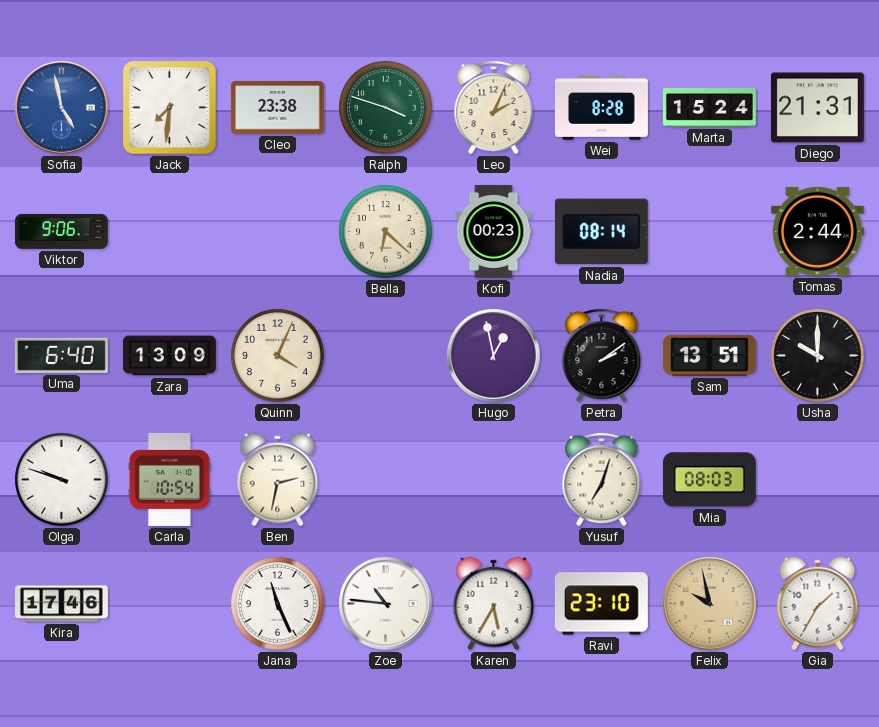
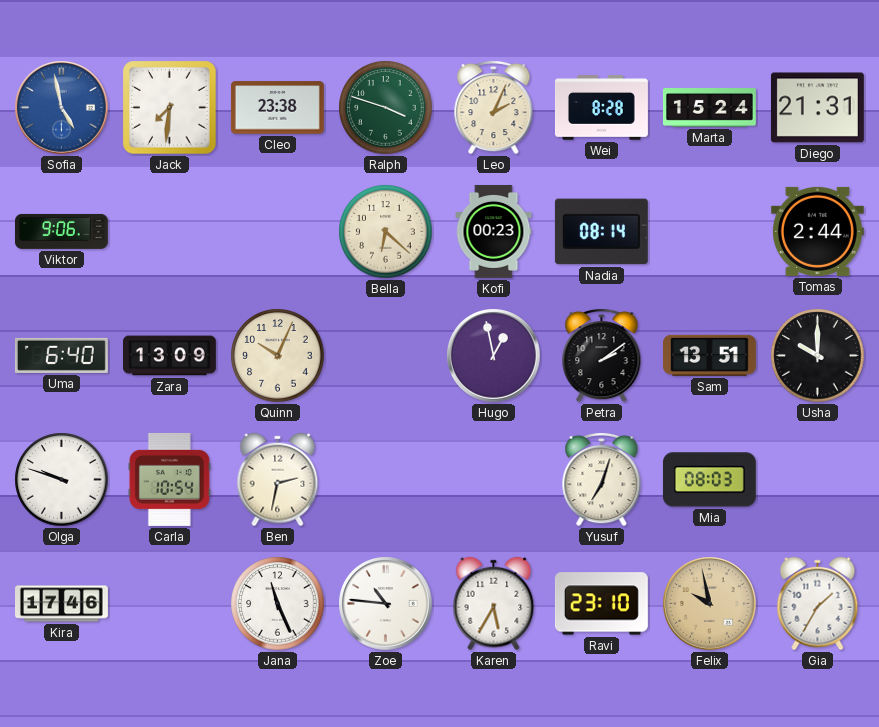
Quinn: 4:04 -> 10:04 (278, 356)
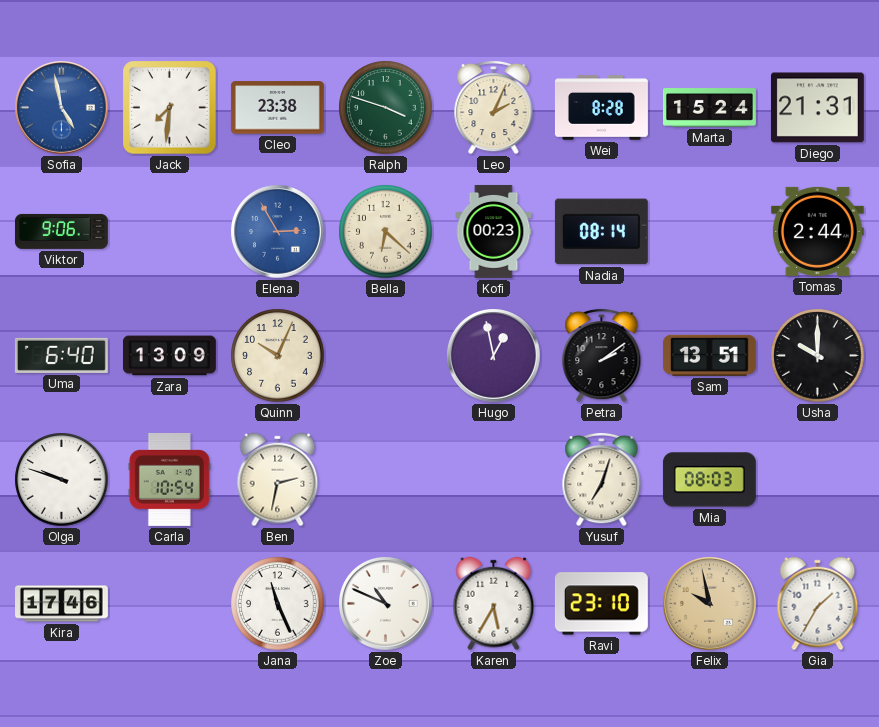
Elena: none -> 2:55 (278, 232)
Zoe: 10:46 -> 10:49 (386, 604)
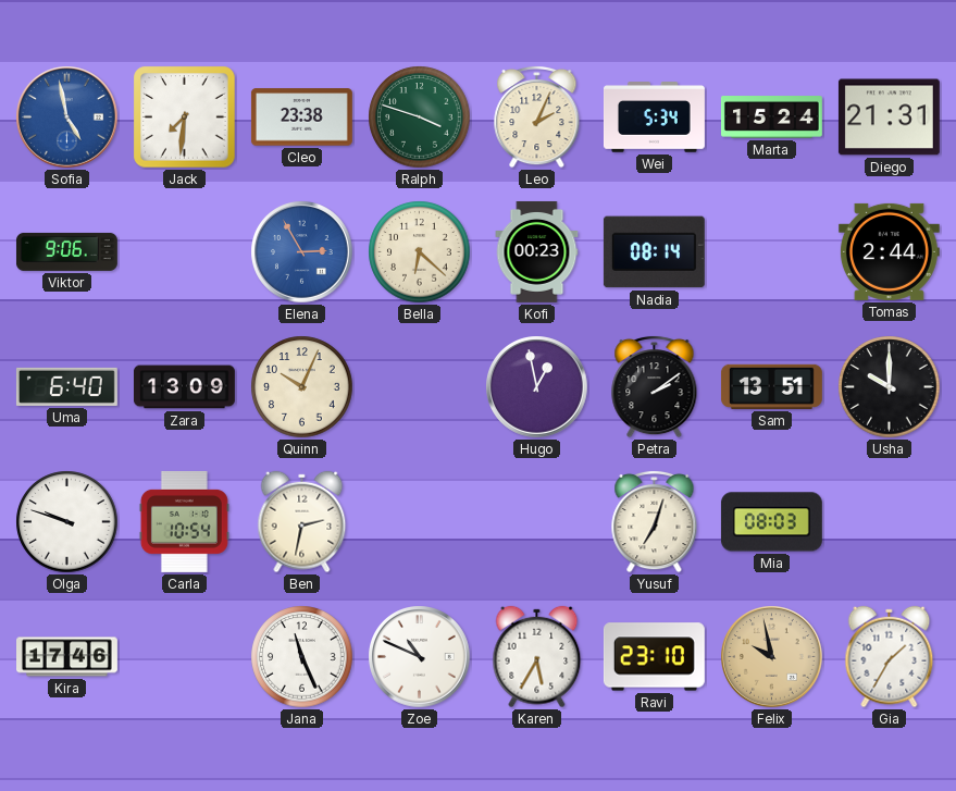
Wei: 8:28 -> 5:34 (654, 118)
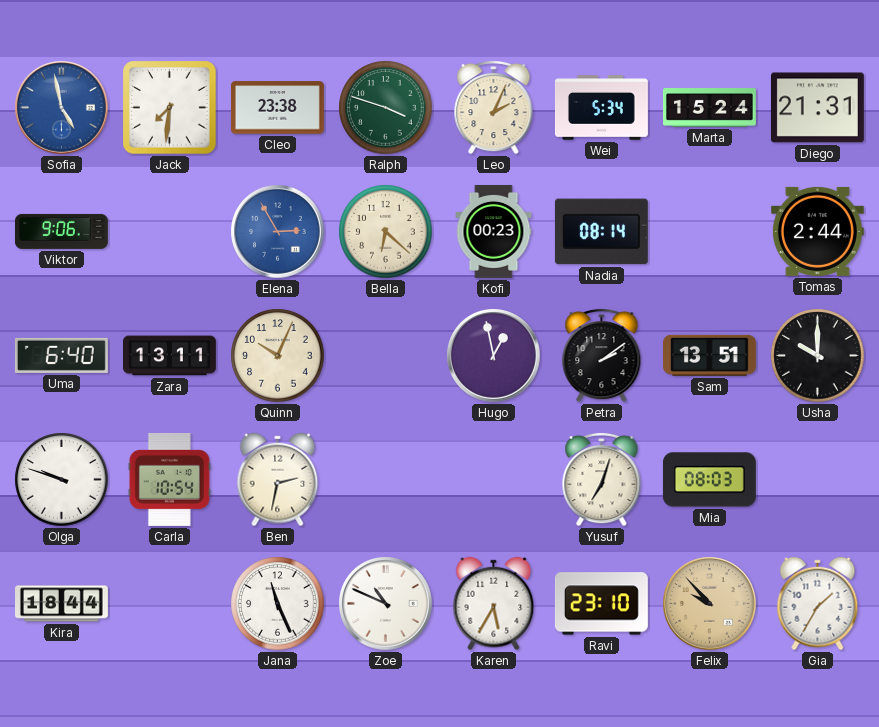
Zara: 13:09 -> 13:11 (169, 356)
Kira: 17:46 -> 18:44 (62, 604)
Felix: 9:58 -> 9:53 (710, 604)
